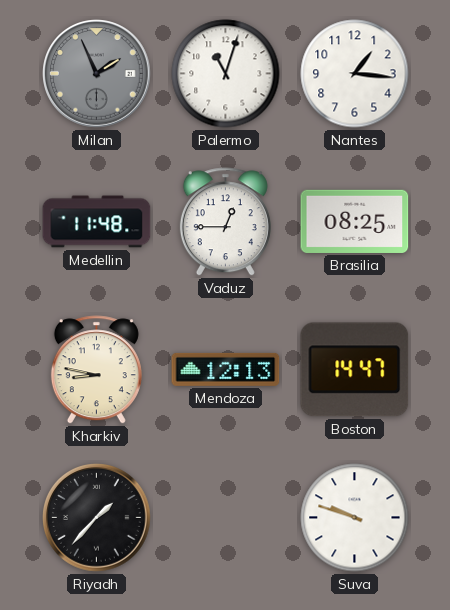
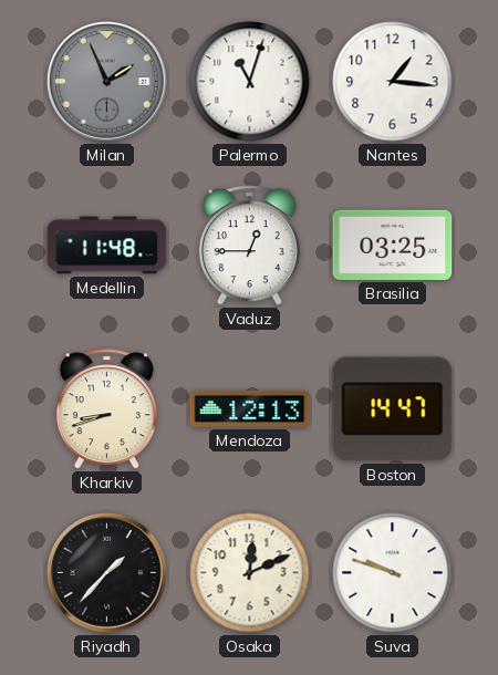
Brasilia: 08:25 -> 03:25 (393, 245)
Kharkiv: 8:47 -> 8:42 (106, 409)
Osaka: none -> 12:11 (250, 573)
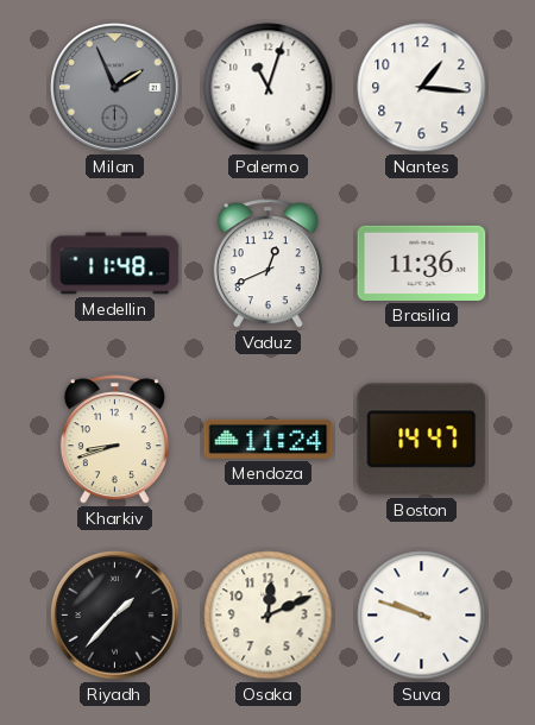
Vaduz: 12:45 -> 12:41 (267, 264)
Brasilia: 03:25 -> 11:36 (422, 263)
Mendoza: 12:13 -> 11:24 (269, 439)
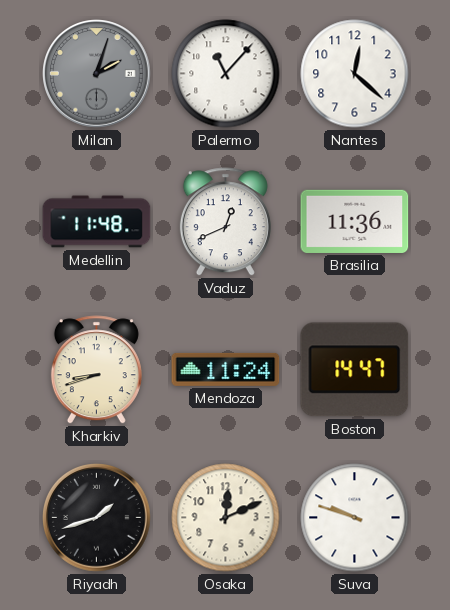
Milan: 1:56 -> 2:03 (97, 74)
Palermo: 11:03 -> 11:07 (226, 74)
Nantes: 1:16 -> 12:22 (355, 74)
Riyadh: 1:37 -> 1:42 (97, 518)
